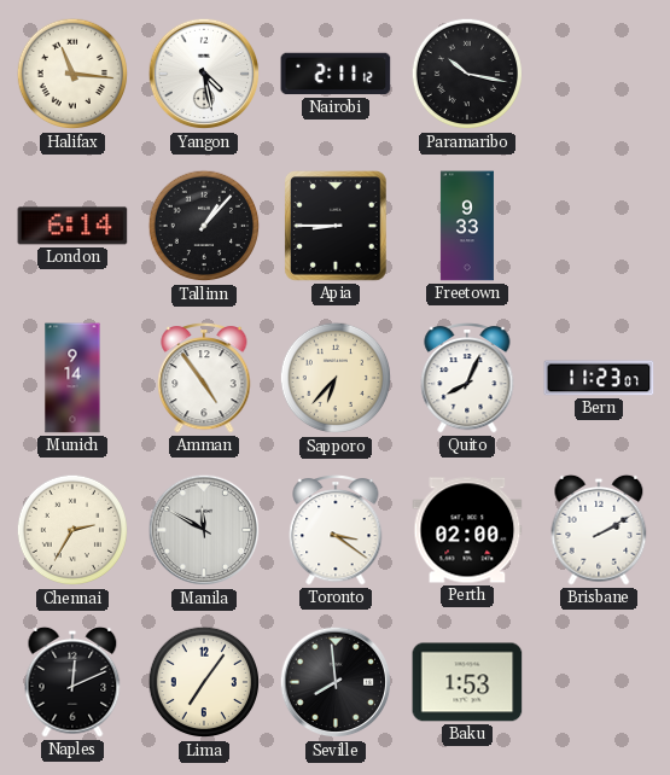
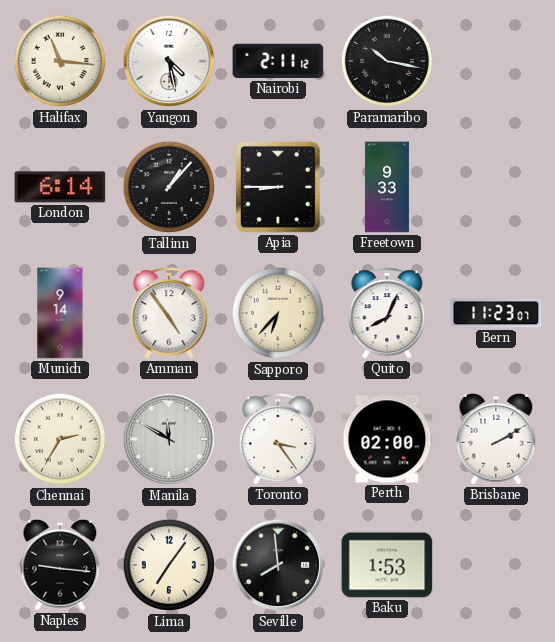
Toronto: 3:21 -> 3:24 (278, 439)
Naples: 12:11 -> 9:16 (60, 565)
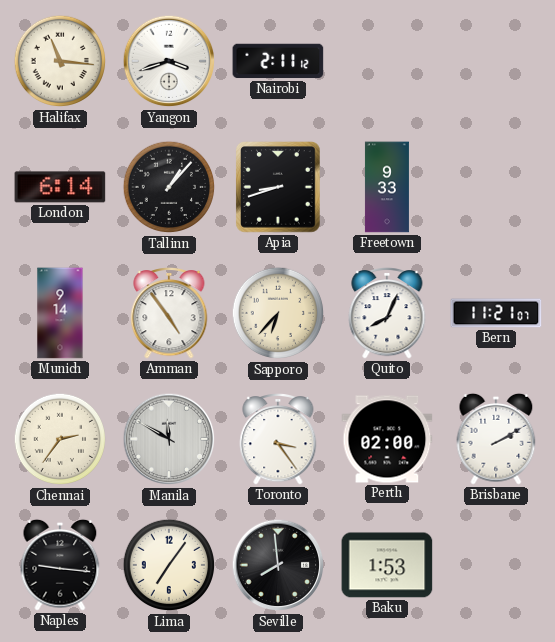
Yangon: 4:28 -> 3:42 (169, 61)
Paramaribo: 10:17 -> none (387, 61)
Apia: 8:45 -> 8:42 (279, 187)
Bern: 11:23 -> 11:21 (496, 313)
Chennai: 2:35 -> 2:36 (60, 439)
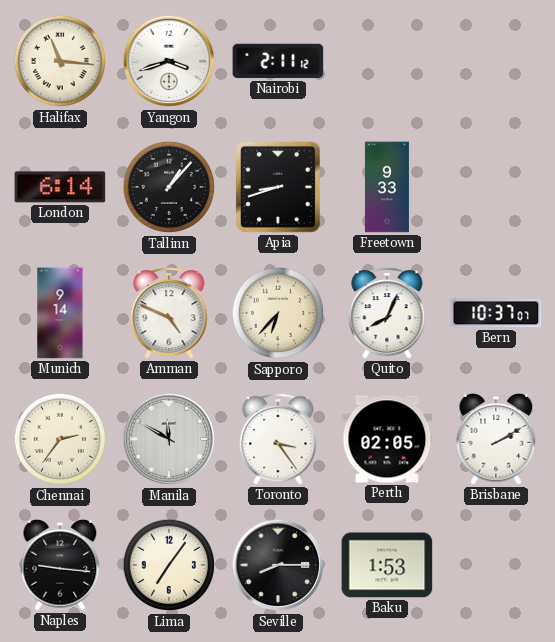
Amman: 4:54 -> 4:49 (169, 313)
Bern: 11:21 -> 10:37 (496, 313)
Perth: 02:00 -> 02:05 (387, 439)
Seville: 7:59 -> 8:15 (278, 565)
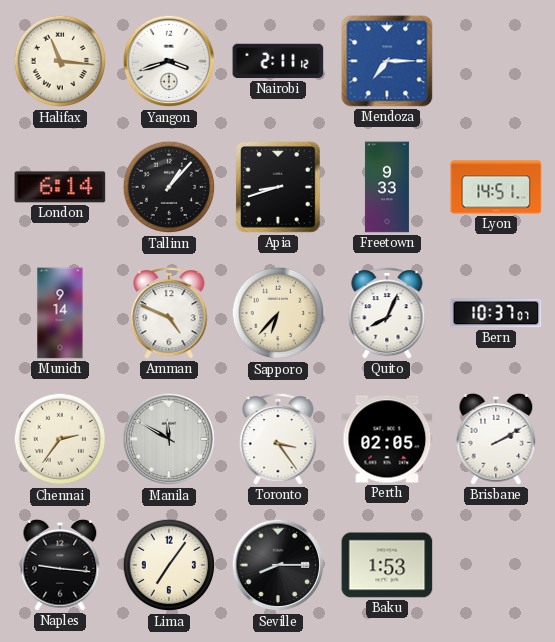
Mendoza: none -> 7:15 (387, 61)
Lyon: none -> 14:51 (496, 187)
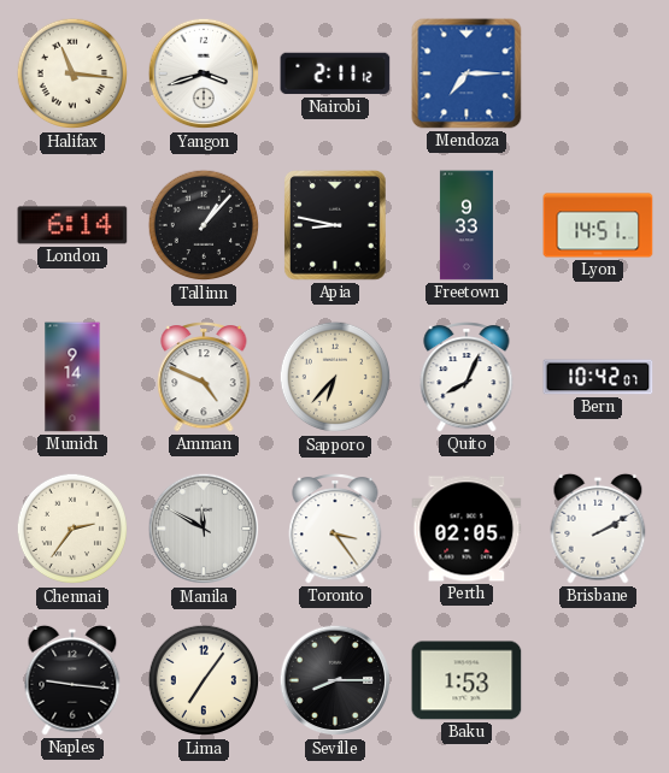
Apia: 8:42 -> 8:47 (336, 225)
Bern: 10:37 -> 10:42 (598, 377)
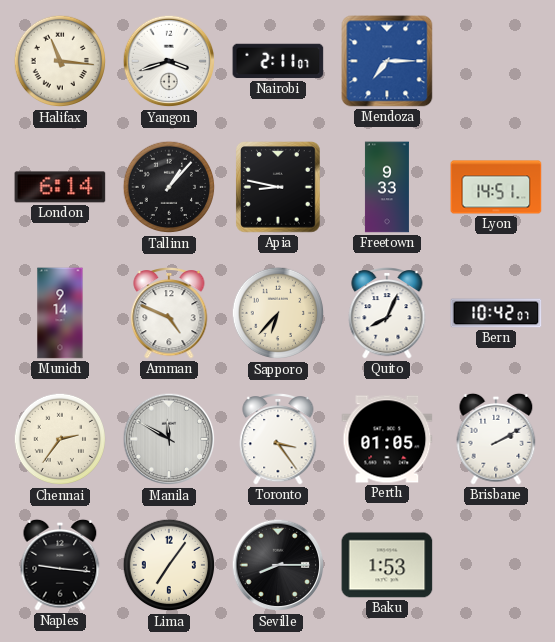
Nairobi: 2:11:12 -> 2:11:07 (278, 61)
Perth: 02:05 -> 01:05 (387, 439)
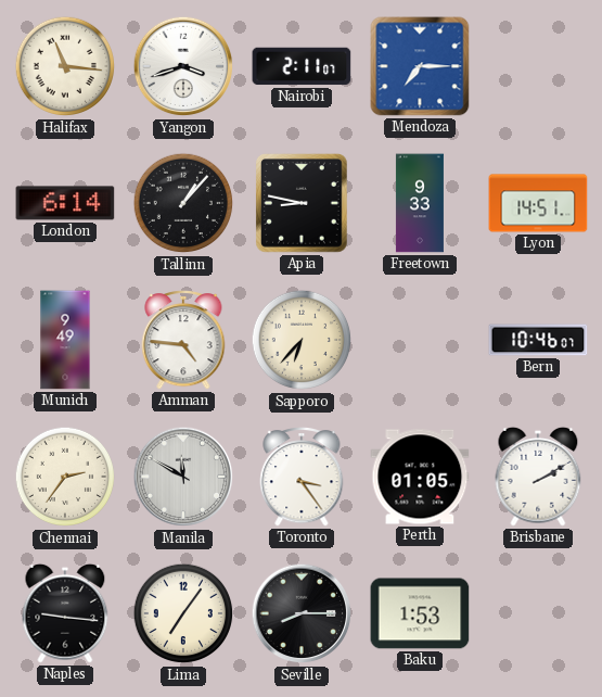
Munich: 9:14 -> 9:49 (65, 340)
Amman: 4:49 -> 4:46 (183, 340)
Quito: 8:04 -> none (387, 313)
Bern: 10:42 -> 10:46 (538, 340)
